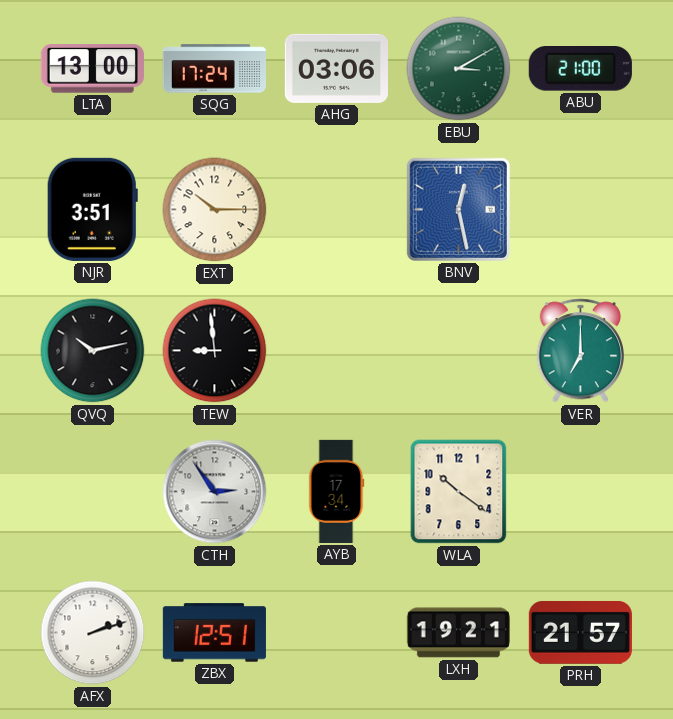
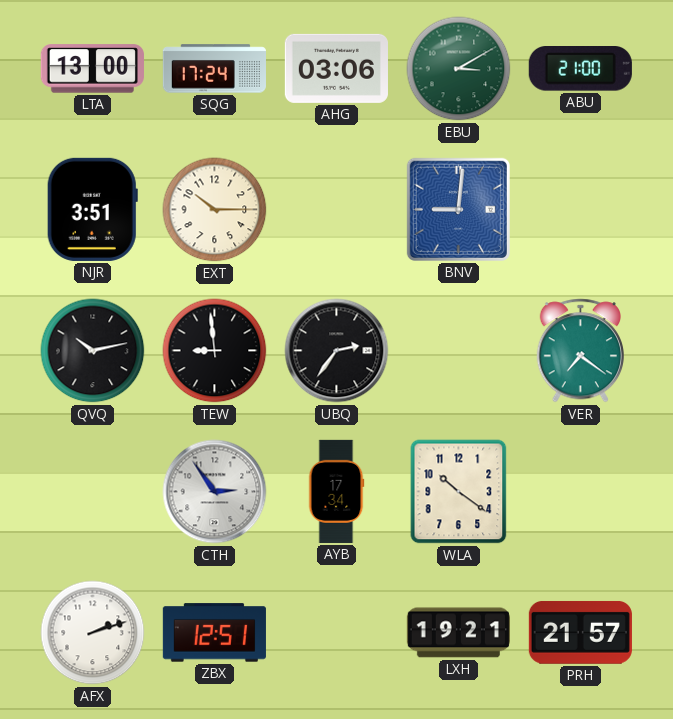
BNV: 12:28 -> 9:01 (458, 209)
UBQ: none -> 2:36 (337, 351)
VER: 7:00 -> 7:21 (580, 351)
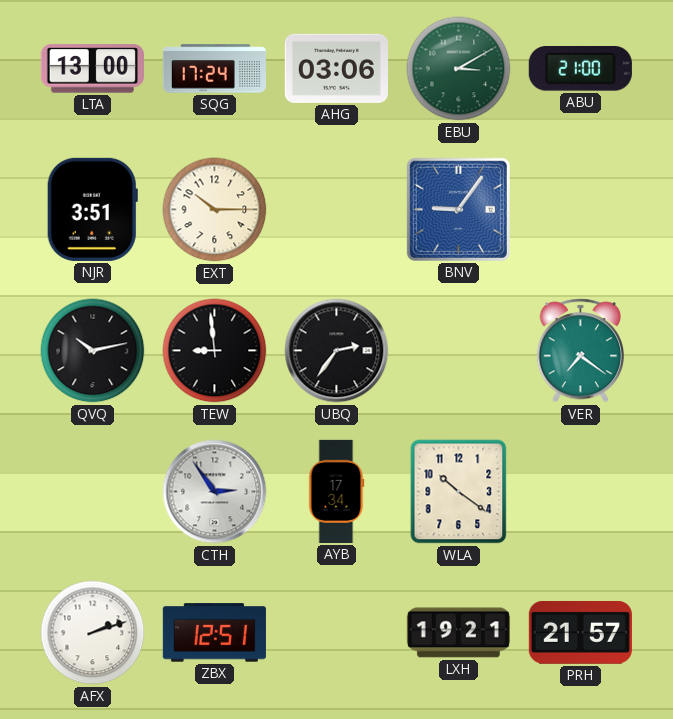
BNV: 9:01 -> 9:06 (458, 209)
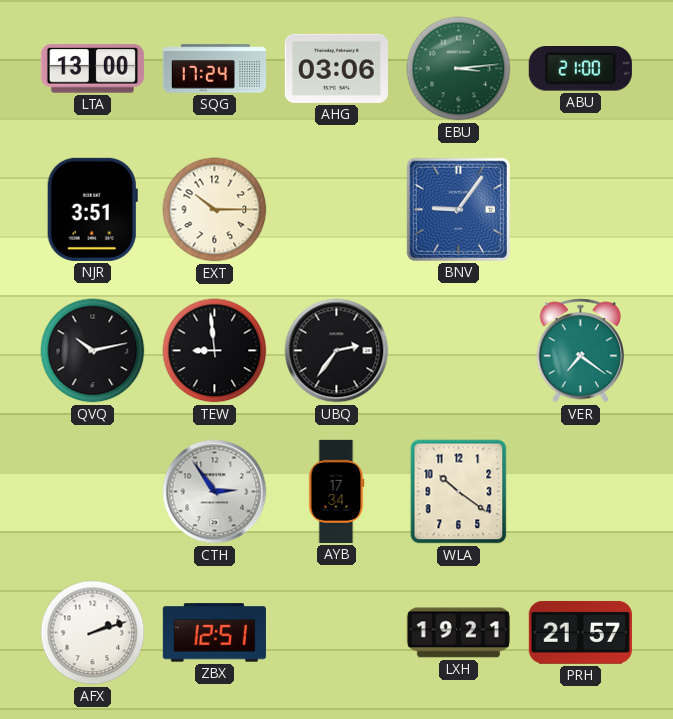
EBU: 3:10 -> 3:14 (459, 69)
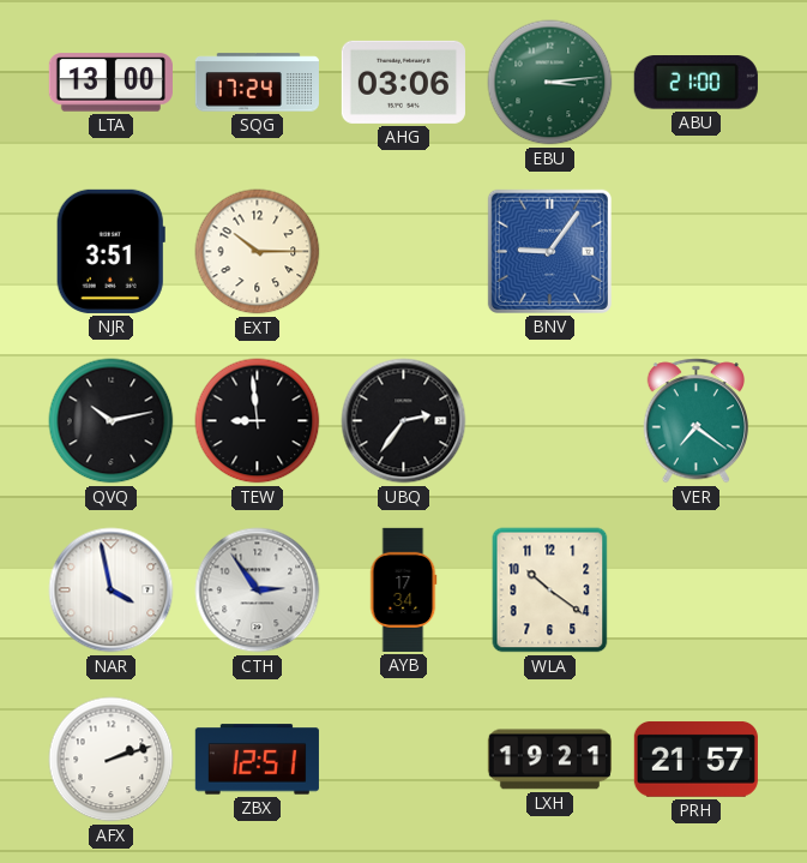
NAR: none -> 3:58 (112, 591)
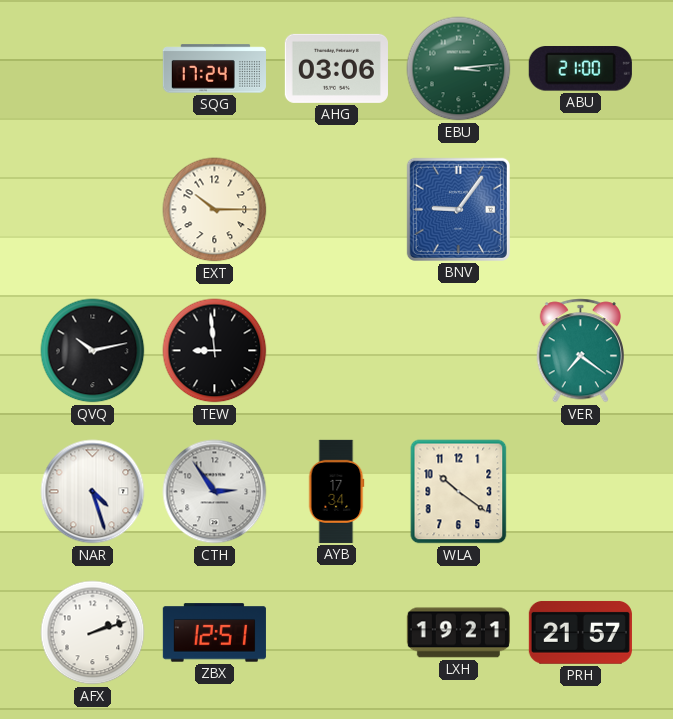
LTA: 13:00 -> none (110, 83)
NJR: 3:51 -> none (110, 251)
UBQ: 2:36 -> none (404, 421)
NAR: 3:58 -> 4:27 (93, 492)
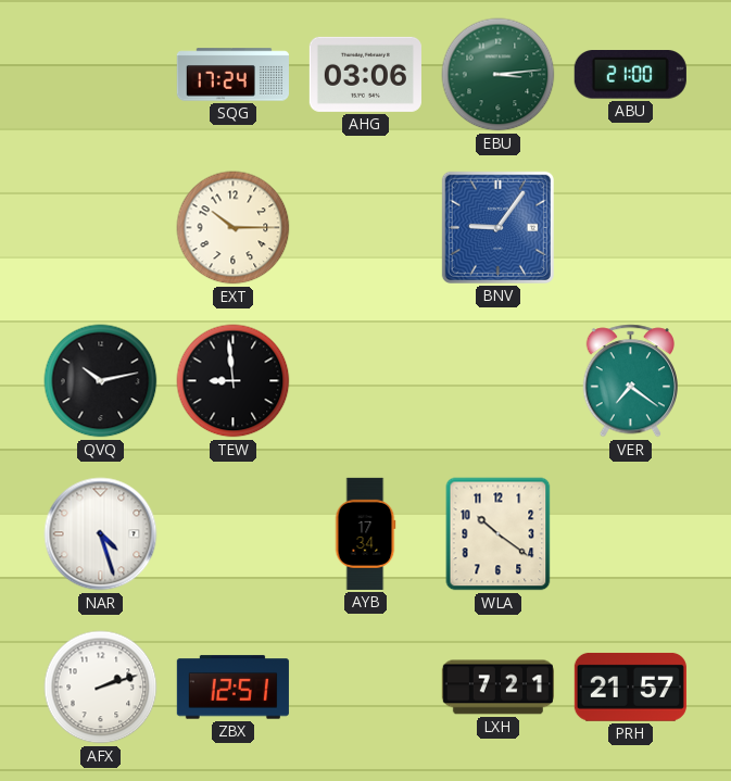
CTH: 2:54 -> none (215, 492)
LXH: 19:21 -> 7:21 (497, 688)
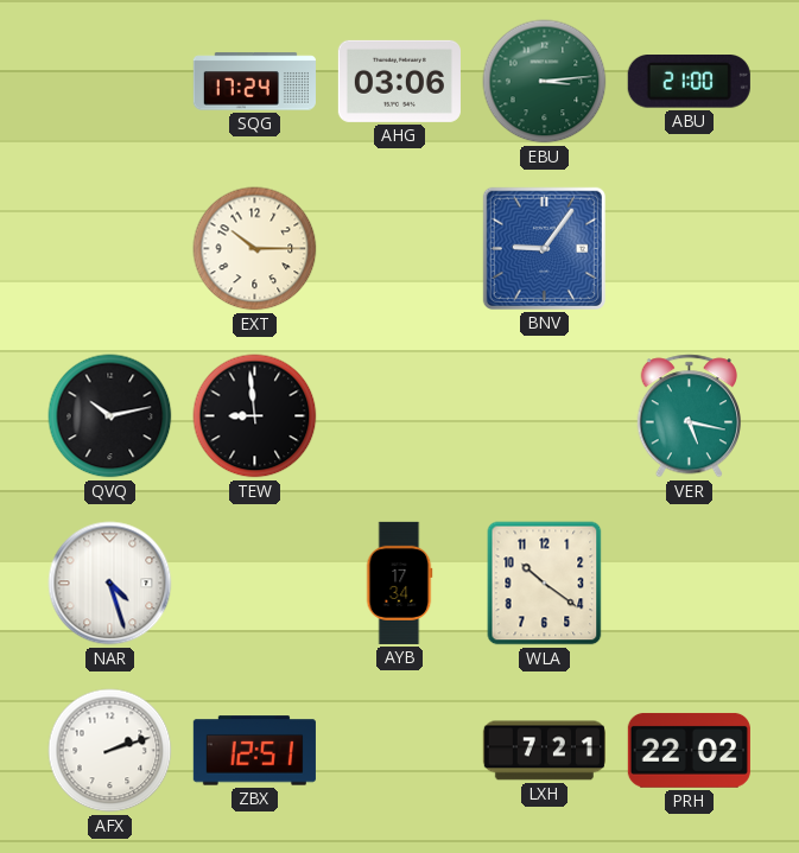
VER: 7:21 -> 5:17 (689, 416)
PRH: 21:57 -> 22:02 (689, 750)
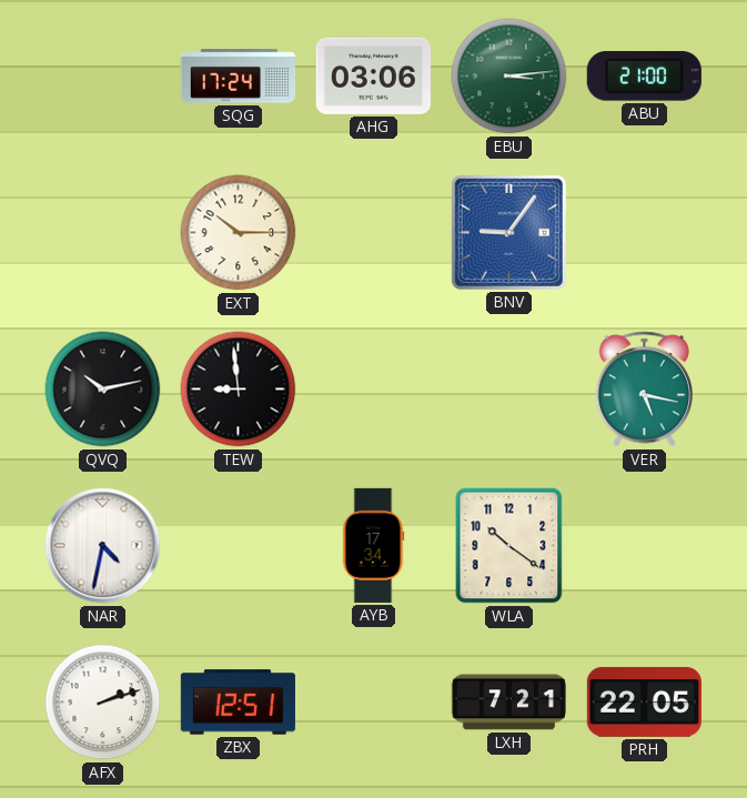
NAR: 4:27 -> 4:32 (103, 546)
PRH: 22:02 -> 22:05 (644, 701)
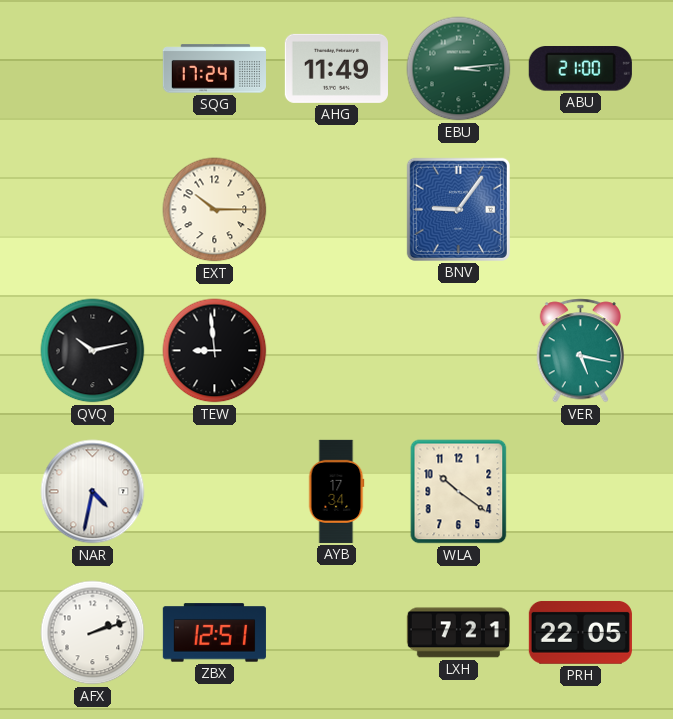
AHG: 03:06 -> 11:49 (336, 68)
